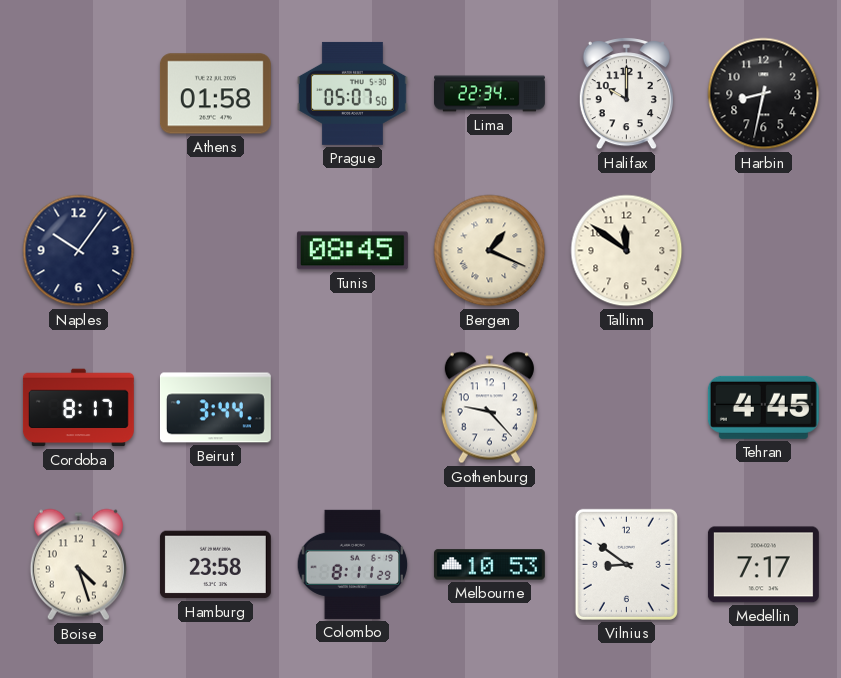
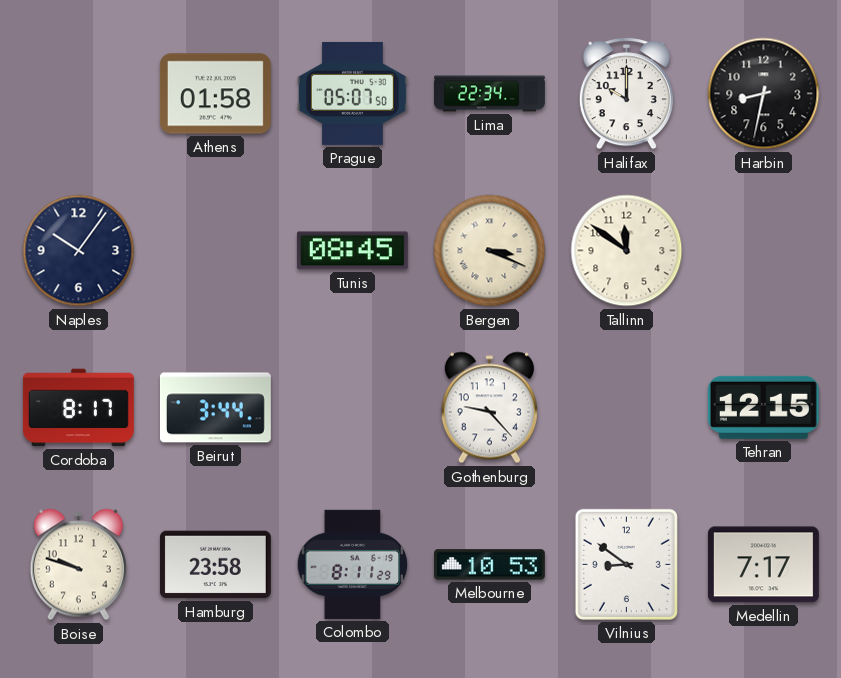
Bergen: 1:19 -> 3:19 (490, 251)
Tehran: 4:45 -> 12:15 (763, 407)
Boise: 4:27 -> 9:48 (78, 565)
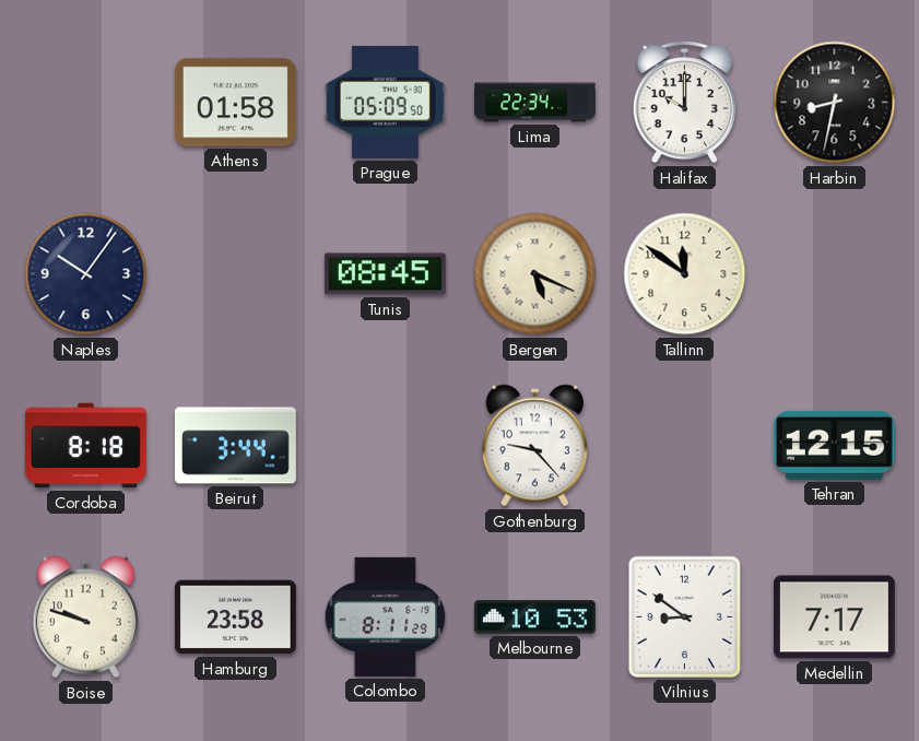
Prague: 05:07 -> 05:09 (385, 102)
Bergen: 3:19 -> 5:19 (535, 274)
Cordoba: 8:17 -> 8:18 (85, 446)
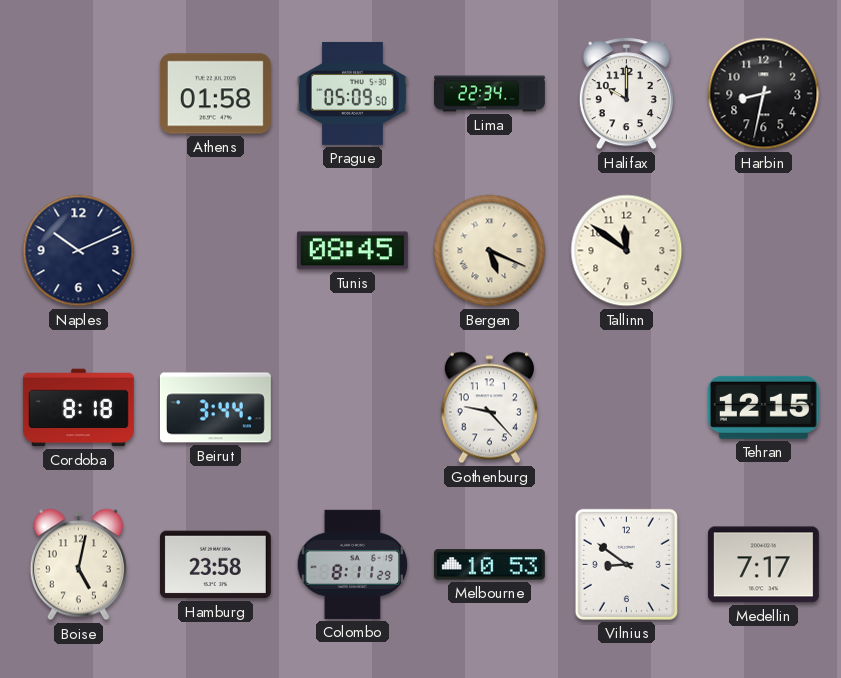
Naples: 10:06 -> 10:11 (79, 251)
Boise: 9:48 -> 5:02 (78, 565)
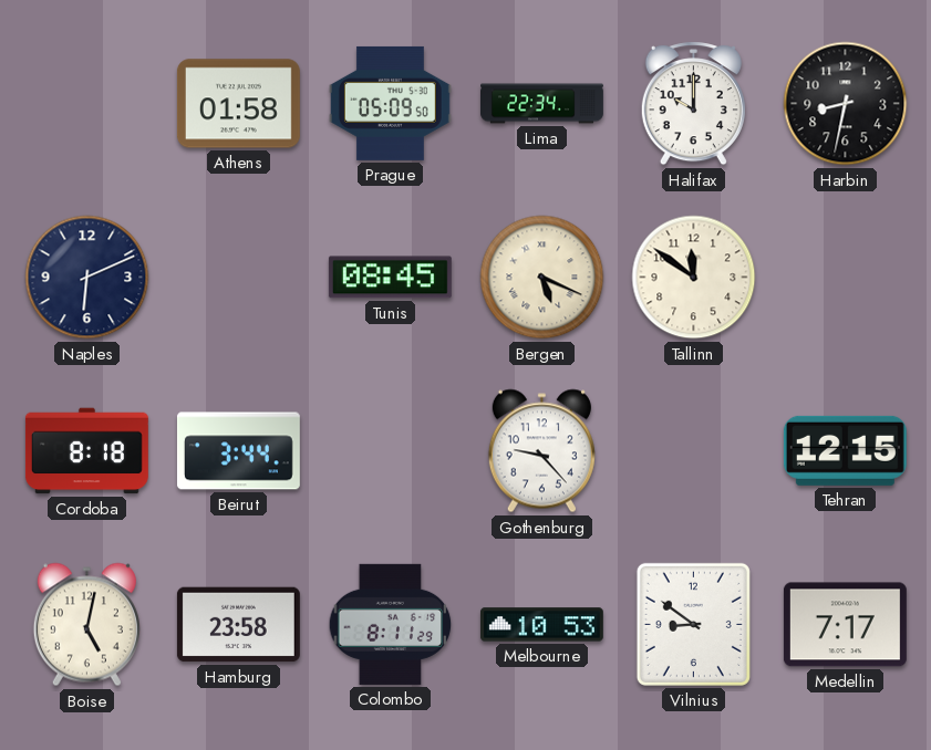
Naples: 10:11 -> 6:11 (87, 278)
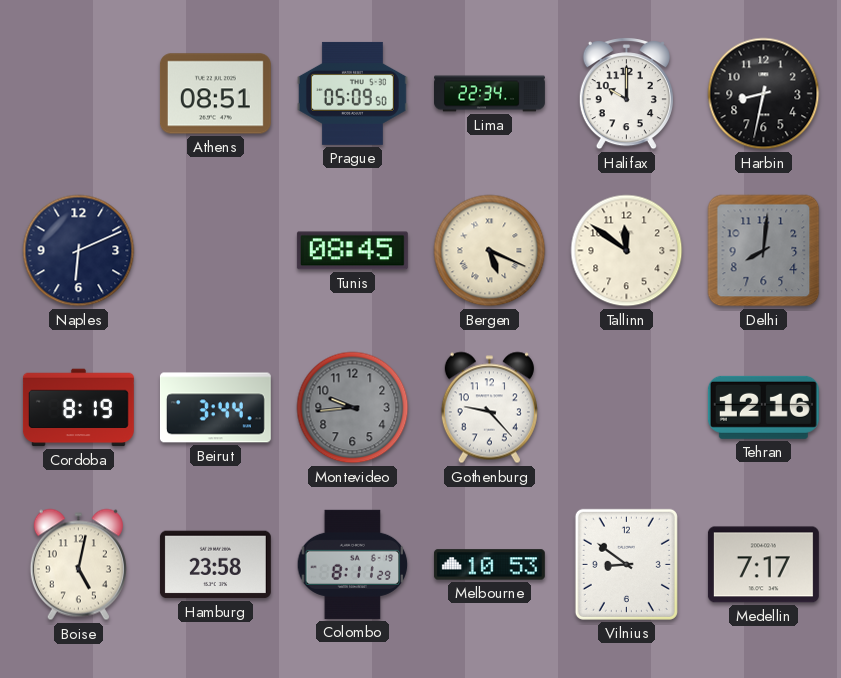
Athens: 01:58 -> 08:51 (215, 94)
Delhi: none -> 8:01 (764, 251)
Cordoba: 8:18 -> 8:19 (78, 408)
Montevideo: none -> 9:44 (353, 408)
Tehran: 12:15 -> 12:16 (763, 407)
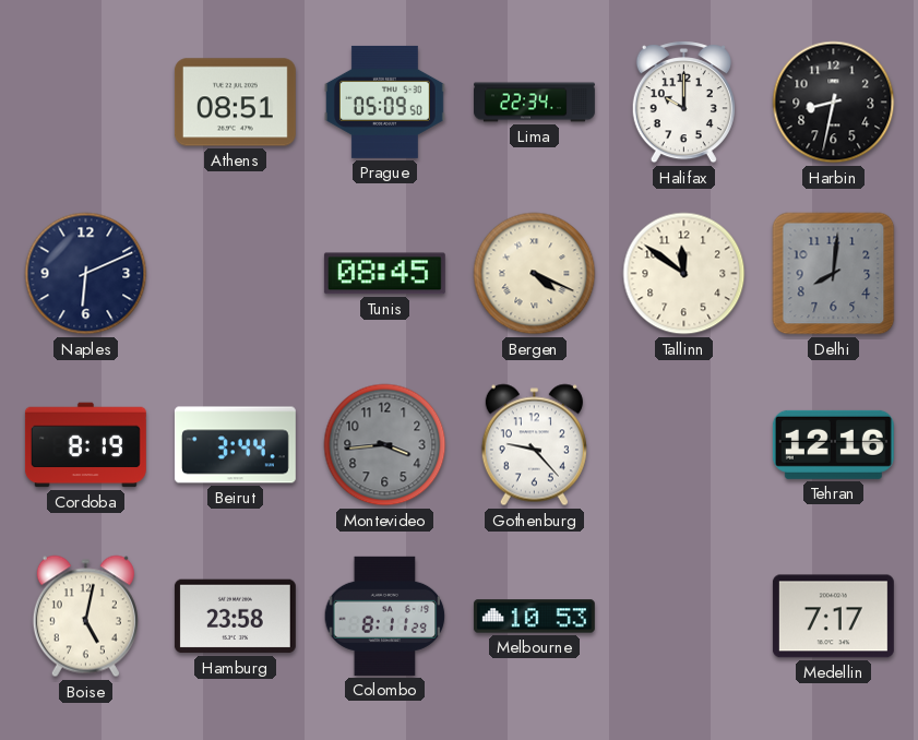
Bergen: 5:19 -> 4:19 (535, 274)
Montevideo: 9:44 -> 3:44 (385, 445)
Vilnius: 8:51 -> none (626, 564)
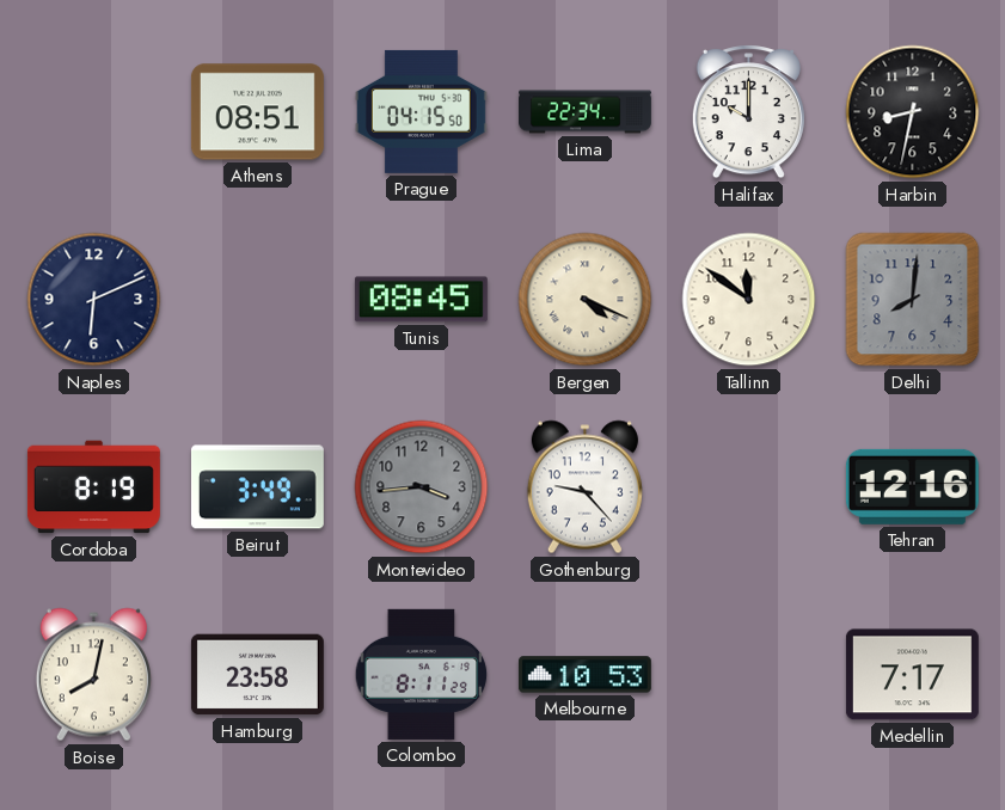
Prague: 05:09 -> 04:15 (421, 111)
Beirut: 3:44 -> 3:49 (257, 487)
Boise: 5:02 -> 8:02 (93, 675)
